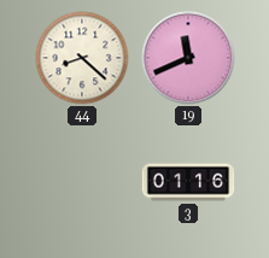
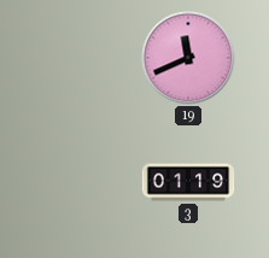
44: 8:22 -> none (82, 58)
3: 01:16 -> 01:19 (188, 182)
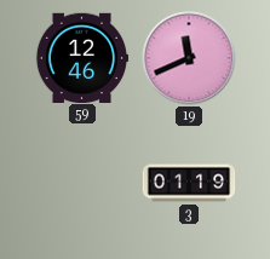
59: none -> 12:46 (82, 57)
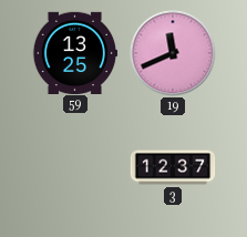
59: 12:46 -> 13:25 (75, 52)
3: 01:19 -> 12:37 (173, 167)
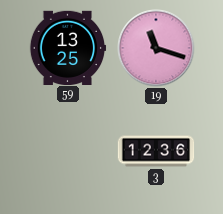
19: 11:41 -> 11:18 (156, 48)
3: 12:37 -> 12:36 (156, 151)
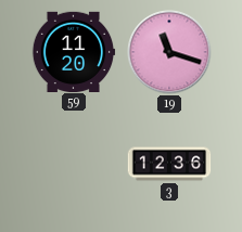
59: 13:25 -> 11:20 (74, 51)
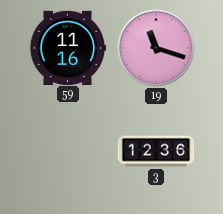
59: 11:20 -> 11:16 (68, 47)
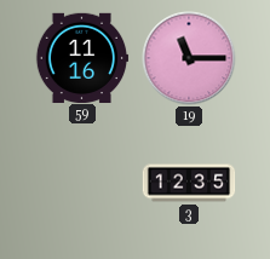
19: 11:18 -> 11:15 (189, 58)
3: 12:36 -> 12:35 (189, 183)
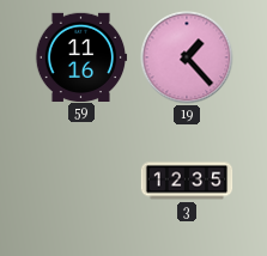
19: 11:15 -> 1:23 (187, 57)
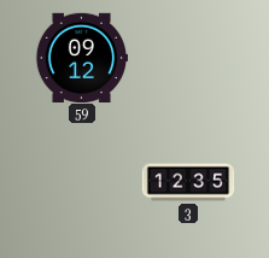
59: 11:16 -> 09:12 (82, 57)
19: 1:23 -> none (187, 57)
